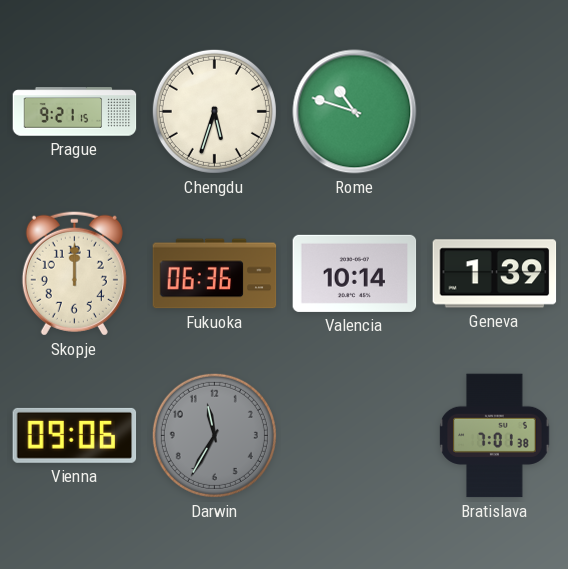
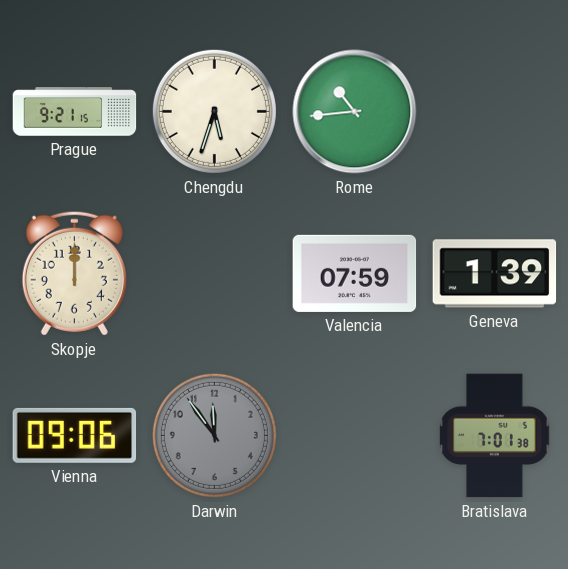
Rome: 10:48 -> 10:44 (355, 112)
Fukuoka: 06:36 -> none (215, 274)
Valencia: 10:14 -> 07:59 (355, 273)
Darwin: 11:35 -> 11:54 (214, 435)
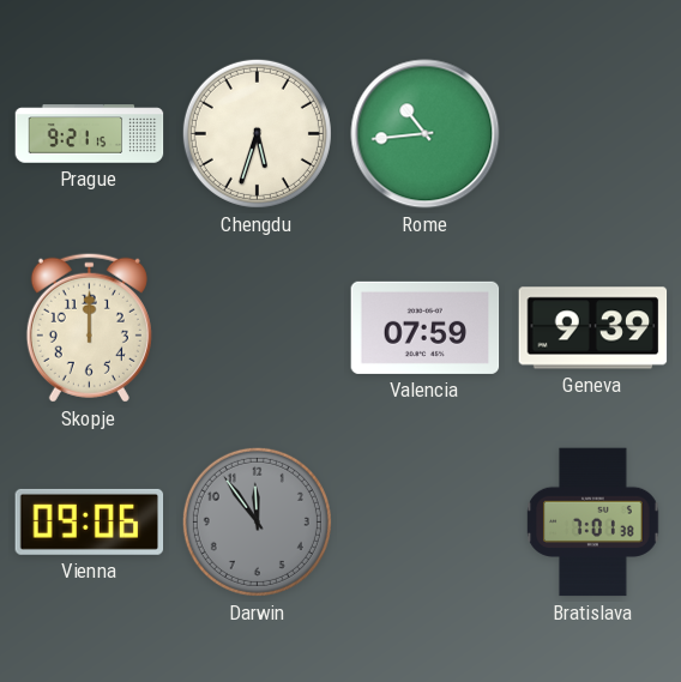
Geneva: 1:39 -> 9:39 (593, 328)
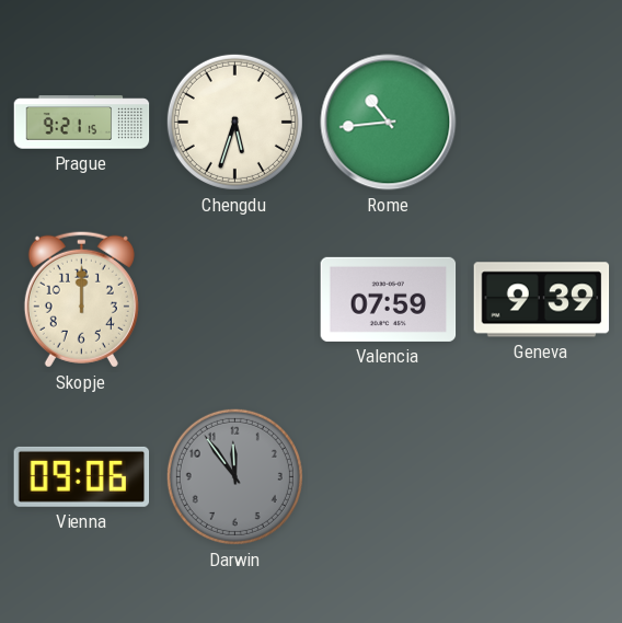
Bratislava: 7:01 -> none (593, 523)
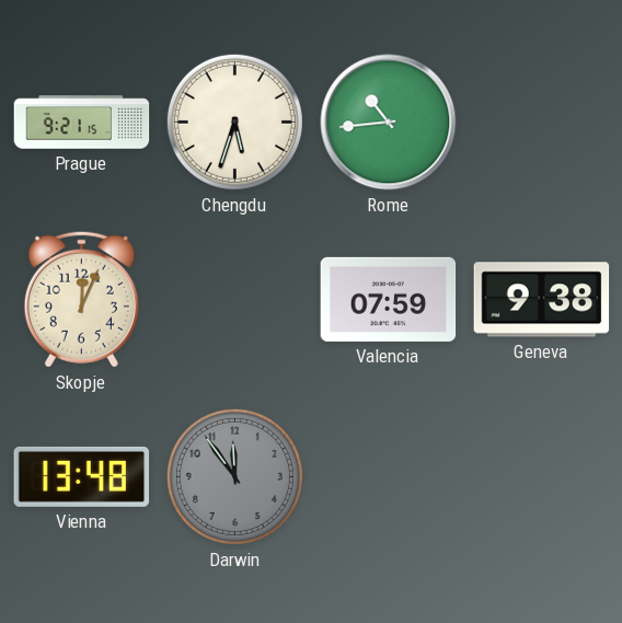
Skopje: 12:00 -> 12:04 (81, 299)
Geneva: 9:39 -> 9:38 (542, 300)
Vienna: 09:06 -> 13:48 (82, 476)
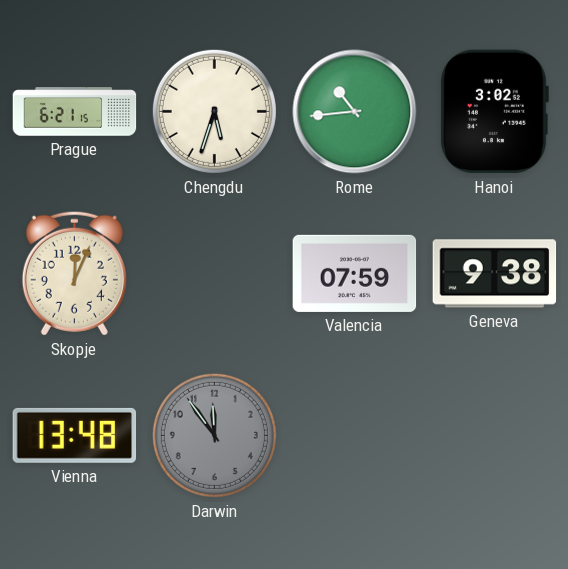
Prague: 9:21 -> 6:21 (75, 112)
Hanoi: none -> 3:02 (495, 112)
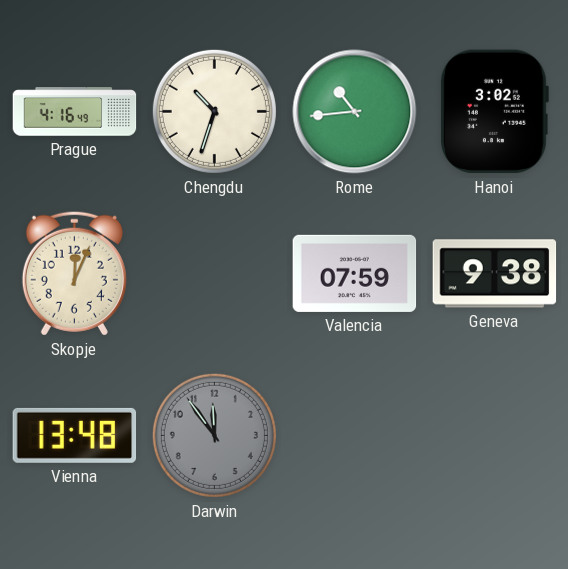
Prague: 6:21 -> 4:16 (75, 112)
Chengdu: 5:33 -> 10:33 (214, 111)
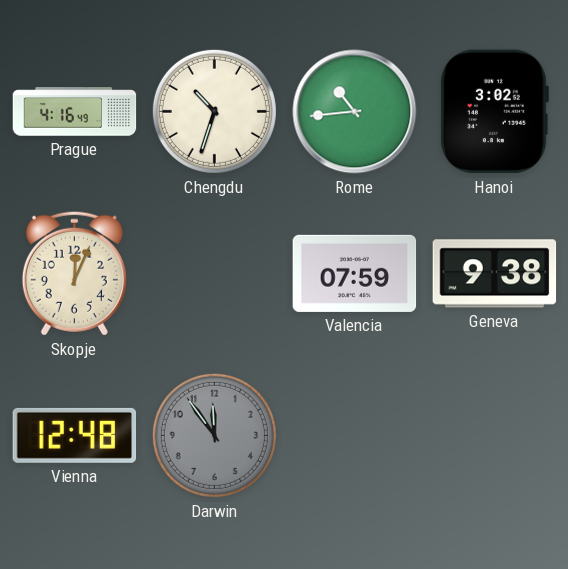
Vienna: 13:48 -> 12:48 (75, 435)
